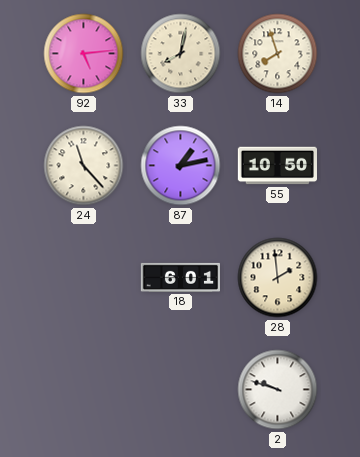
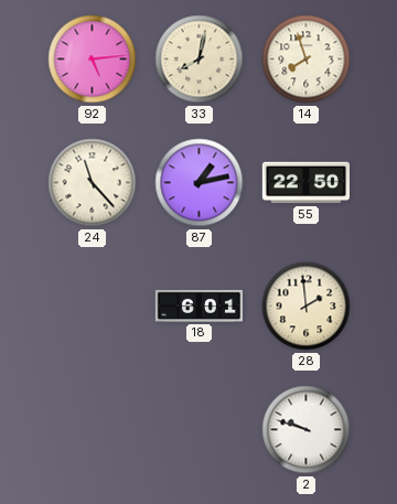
55: 10:50 -> 22:50 (305, 183)
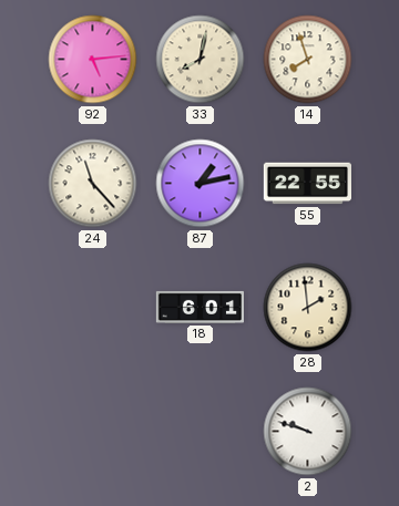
55: 22:50 -> 22:55 (307, 184)
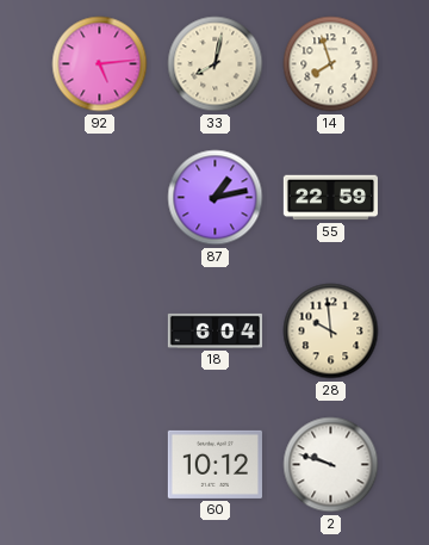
24: 11:23 -> none (93, 184)
55: 22:55 -> 22:59 (330, 198)
18: 6:01 -> 6:04 (214, 330)
28: 1:59 -> 9:59 (331, 332)
60: none -> 10:12 (214, 464)
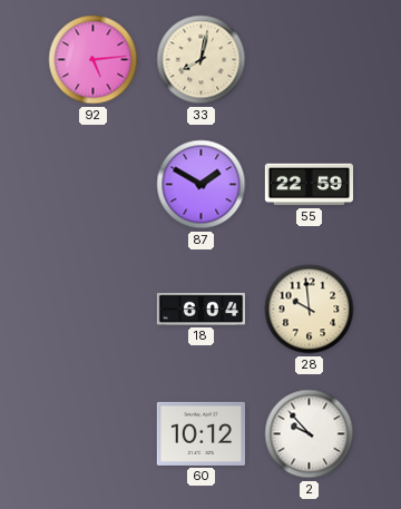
14: 7:57 -> none (331, 64)
87: 1:13 -> 1:50 (202, 185)
2: 9:48 -> 9:53 (310, 434)
